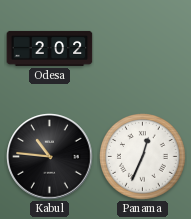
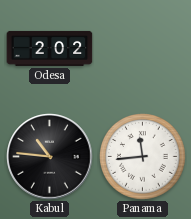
Panama: 12:34 -> 11:44 (143, 157)
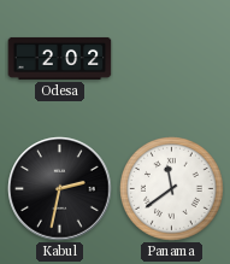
Kabul: 10:46 -> 2:32 (60, 189)
Panama: 11:44 -> 11:39 (172, 189)
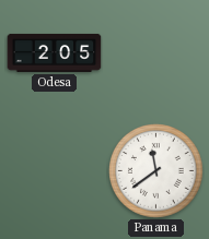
Odesa: 2:02 -> 2:05 (55, 52)
Kabul: 2:32 -> none (60, 189)
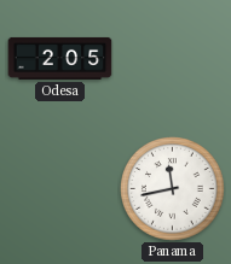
Panama: 11:39 -> 11:43 (173, 189)
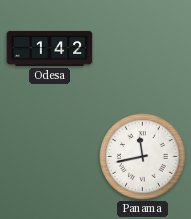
Odesa: 2:05 -> 1:42 (50, 48)
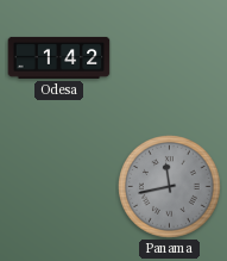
Panama dial: white -> grey (170, 187)
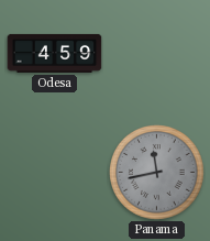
Odesa: 1:42 -> 4:59 (55, 53)
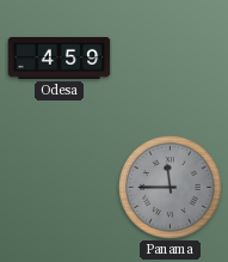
Panama: 11:43 -> 11:45 (171, 188)
